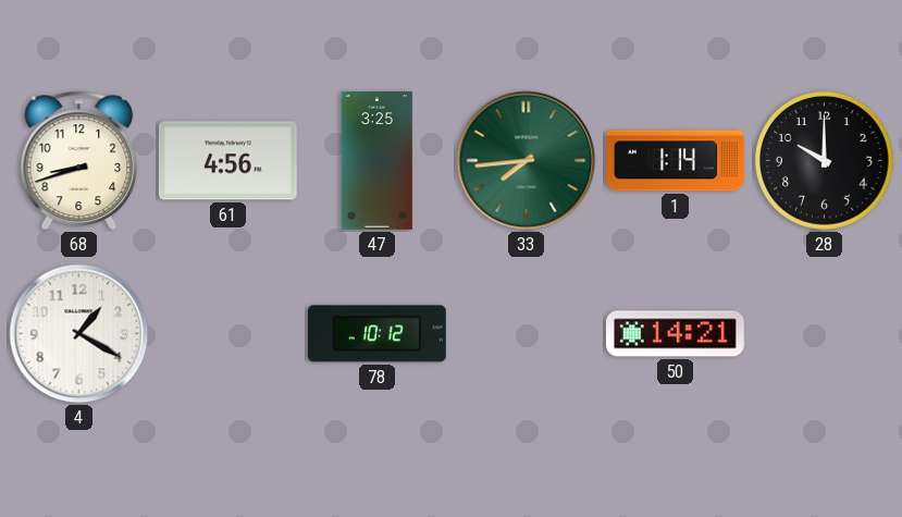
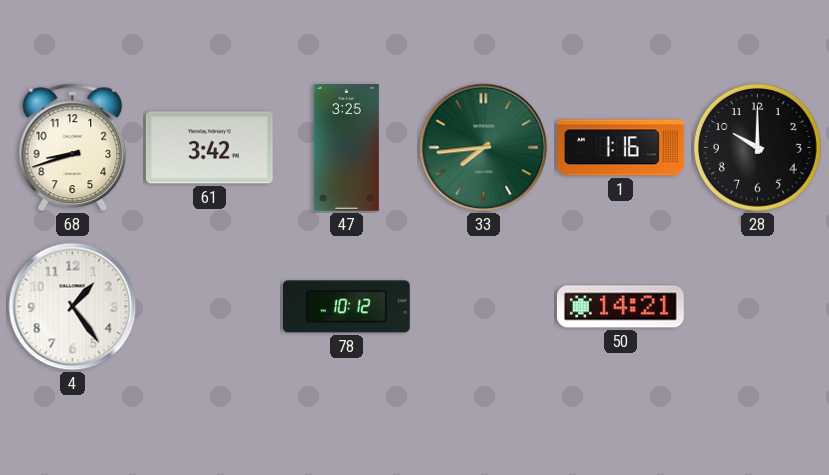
61: 4:56 -> 3:42 (209, 148)
1: 1:14 -> 1:16 (621, 148)
4: 1:20 -> 1:24 (73, 307)
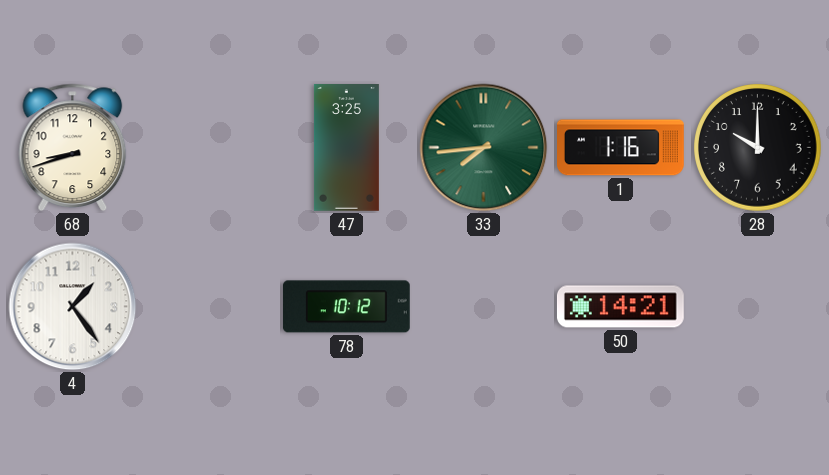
61: 3:42 -> none (209, 148)
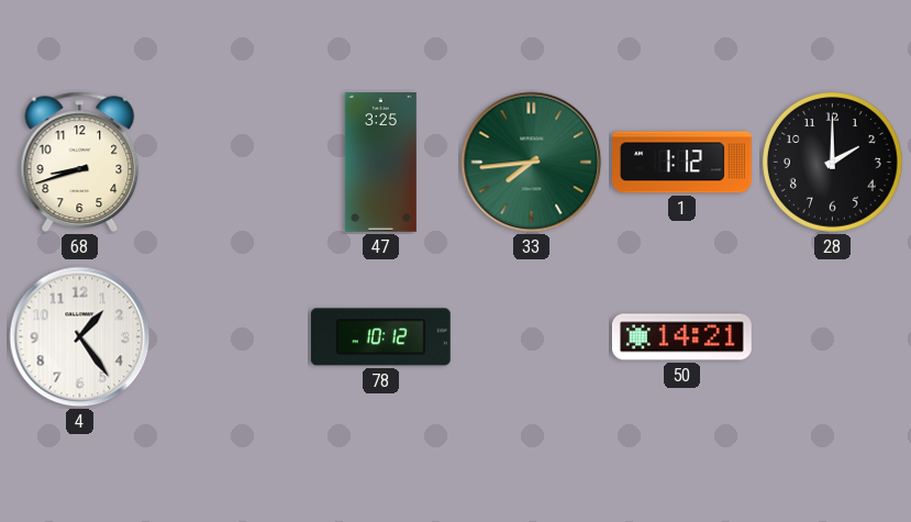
1: 1:16 -> 1:12 (682, 163)
28: 10:00 -> 2:00 (833, 163)
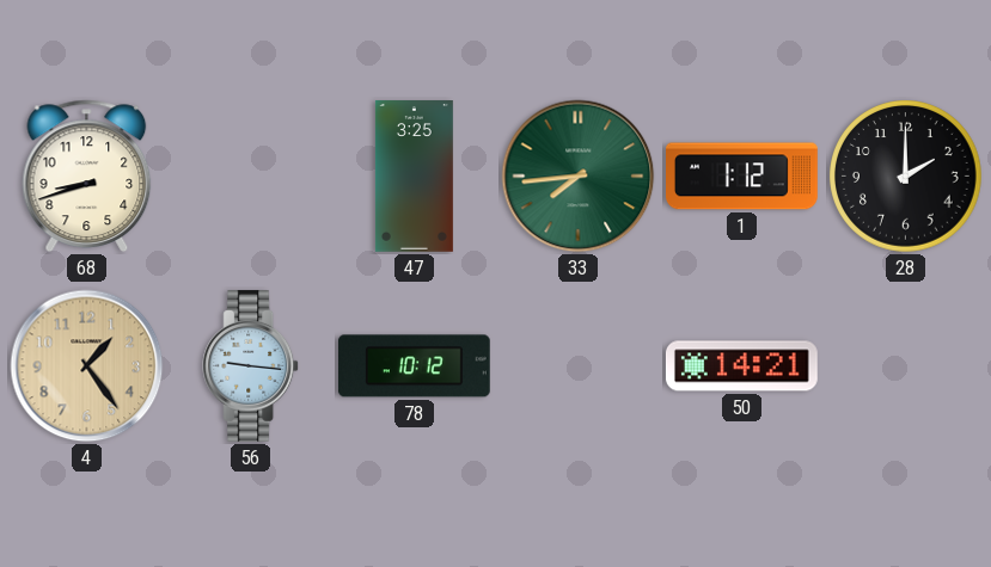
4 dial: white -> champagne (87, 366)
56: none -> 9:16 (251, 365)
